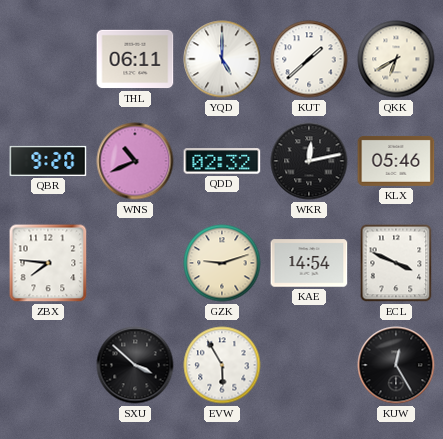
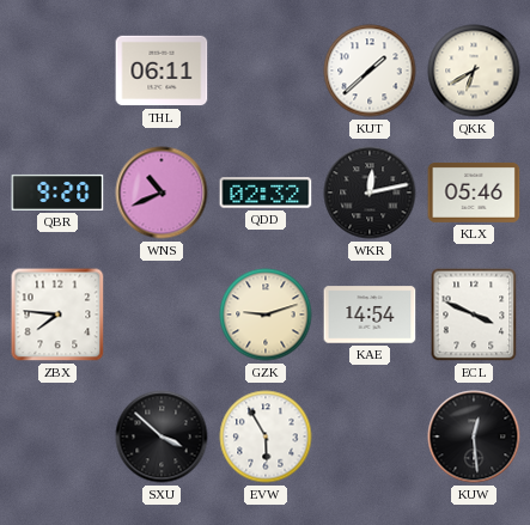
YQD: 5:00 -> none (222, 59)
KUW: 12:25 -> 12:29 (474, 437)
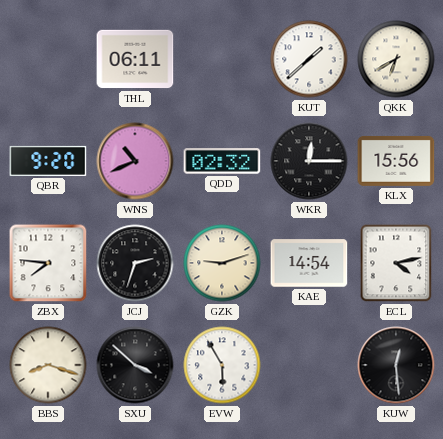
WKR: 12:13 -> 12:15 (309, 161)
KLX: 05:46 -> 15:56 (396, 161)
JCJ: none -> 2:33 (135, 263)
ECL: 3:49 -> 4:13 (396, 263)
BBS: none -> 8:18 (48, 365)
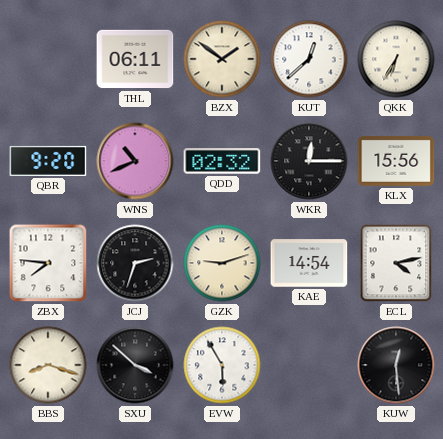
BZX: none -> 1:51 (222, 59)
KUT: 1:38 -> 12:38 (309, 59)
QKK: 6:40 -> 6:35 (396, 59)
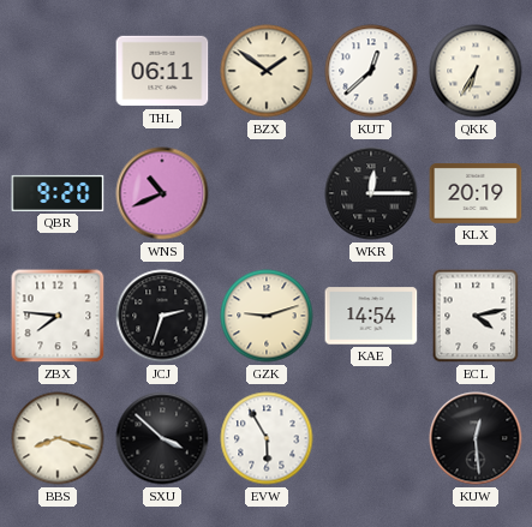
QDD: 02:32 -> none (222, 161)
KLX: 15:56 -> 20:19 (476, 193)
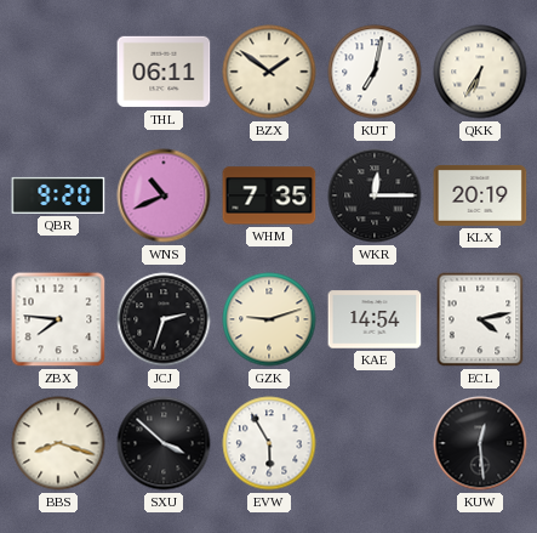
KUT: 12:38 -> 7:02 (375, 72)
WHM: none -> 7:35 (269, 195)
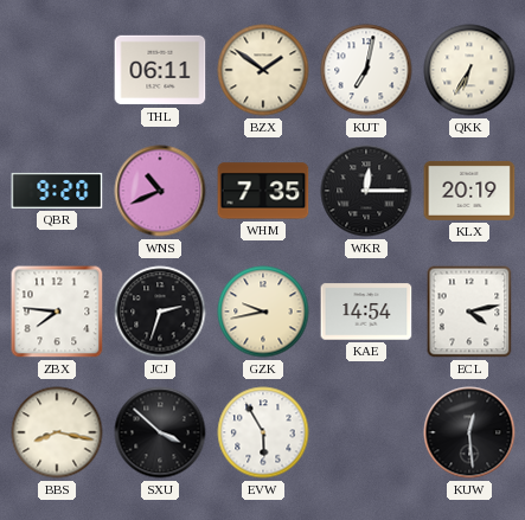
GZK: 9:12 -> 9:43 (263, 312)
BBS: 8:18 -> 8:17 (57, 432)
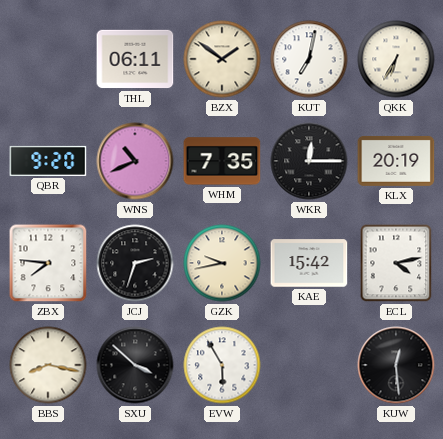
KAE: 14:54 -> 15:42 (309, 263)
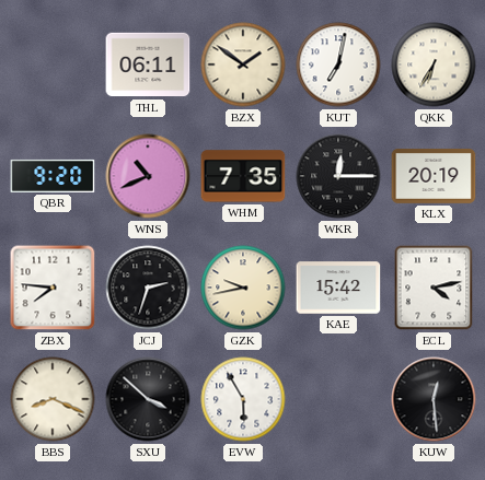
BBS: 8:17 -> 8:19 (53, 399)
